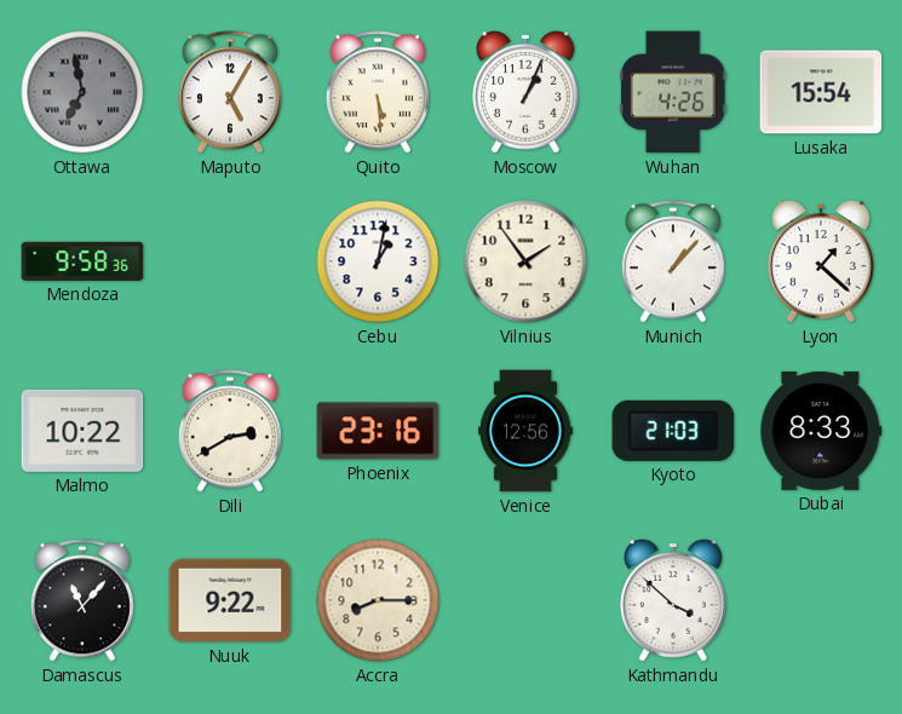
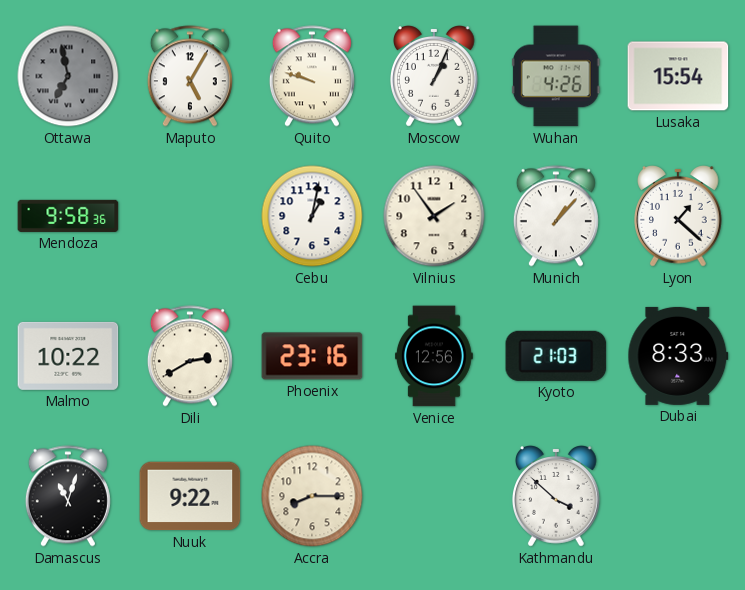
Quito: 5:29 -> 9:48 (312, 76)
Damascus: 11:07 -> 11:03 (68, 496)
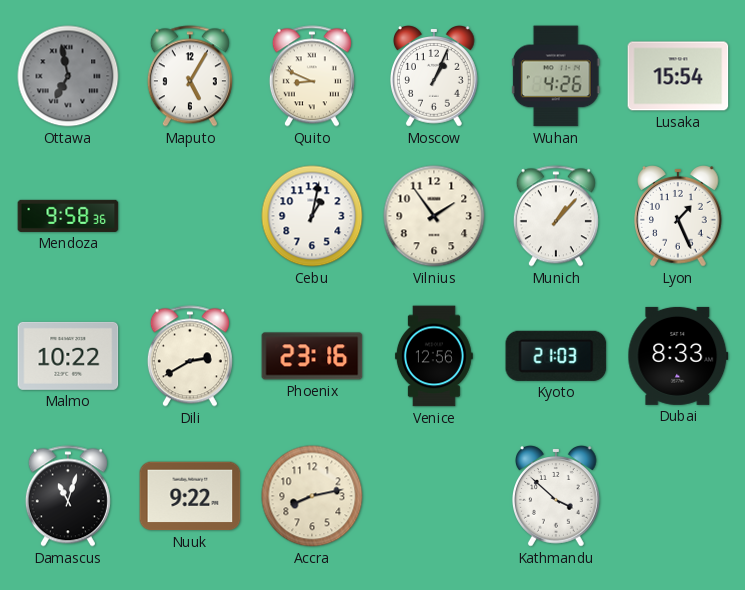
Quito: 9:48 -> 8:49 (312, 76)
Lyon: 1:22 -> 1:26 (679, 216)
Accra: 8:15 -> 8:13 (312, 496)
